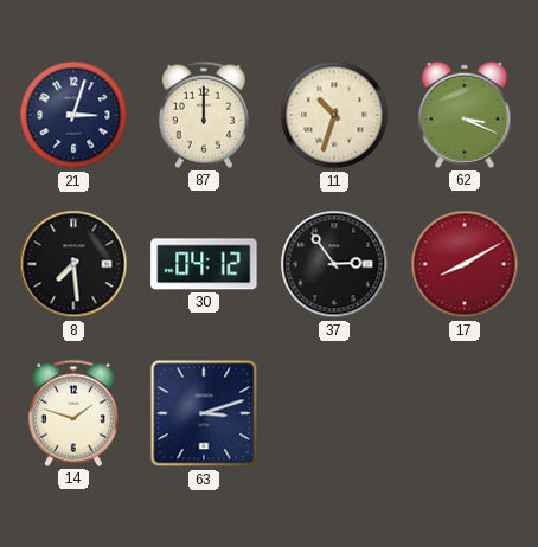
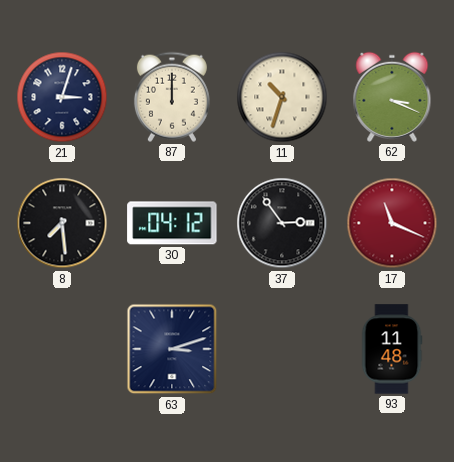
17: 8:10 -> 11:19 (392, 223)
14: 1:48 -> none (73, 413)
93: none -> 11:48 (392, 349)
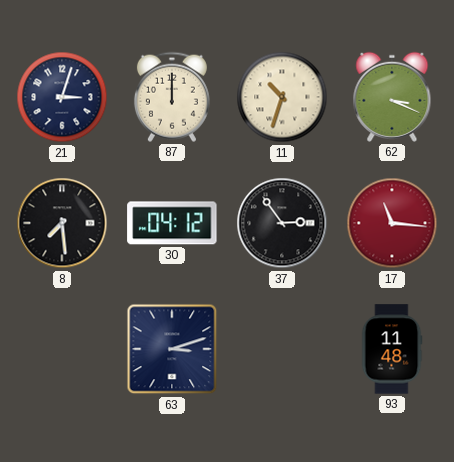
17: 11:19 -> 11:16 (392, 223)
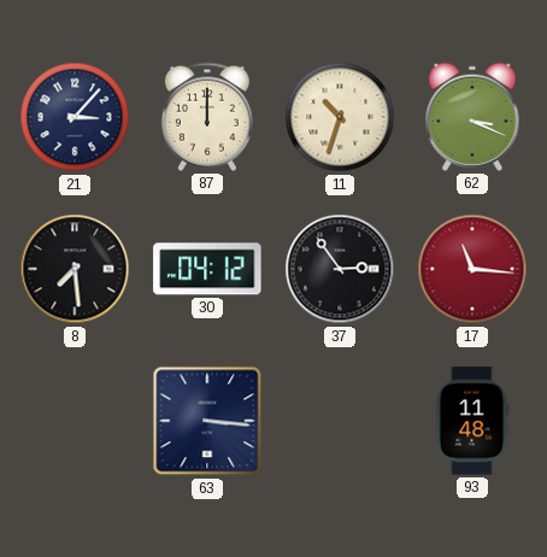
21: 3:03 -> 3:07 (75, 117)
63: 3:12 -> 3:16 (207, 421)
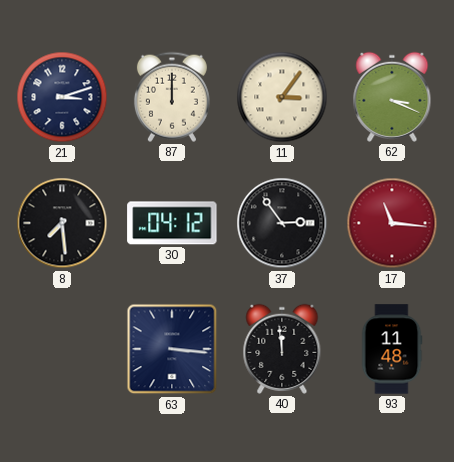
21: 3:07 -> 3:12 (62, 97)
11: 10:33 -> 3:06 (282, 97)
40: none -> 11:59 (282, 349)
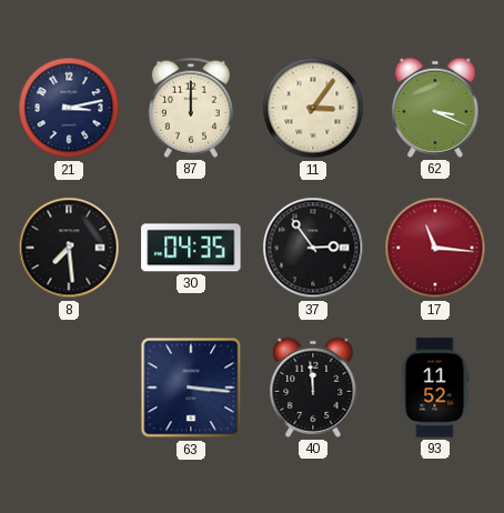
21: 3:12 -> 3:13 (69, 108)
30: 04:12 -> 04:35 (191, 248)
93: 11:48 -> 11:52 (435, 388)
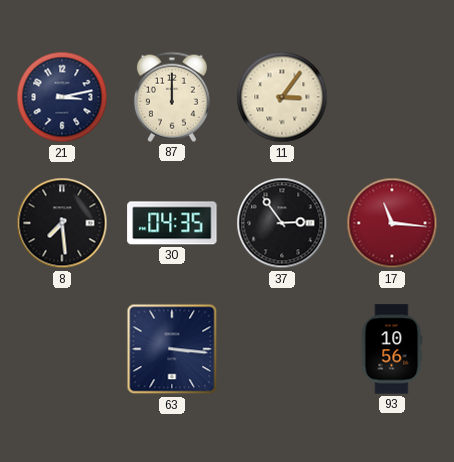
62: 3:19 -> none (435, 108)
40: 11:59 -> none (313, 388)
93: 11:52 -> 10:56 (392, 349)
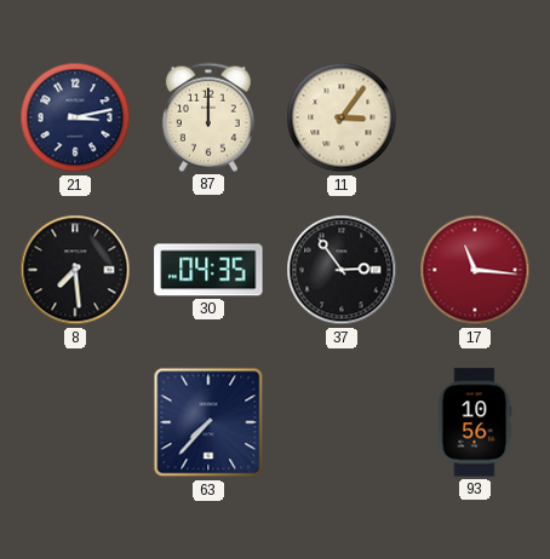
63: 3:16 -> 7:37 (208, 422)
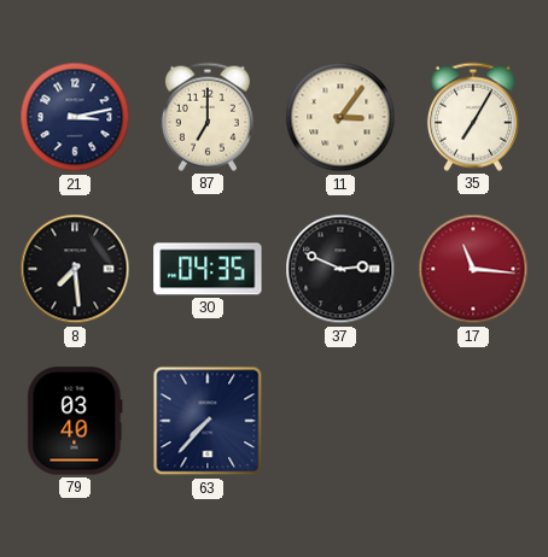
87: 12:00 -> 7:00 (208, 117)
35: none -> 7:05 (473, 117)
37: 2:54 -> 2:49 (340, 269)
79: none -> 03:40 (75, 421)
93: 10:56 -> none (475, 422)
